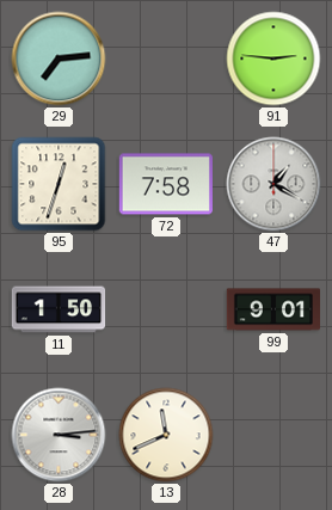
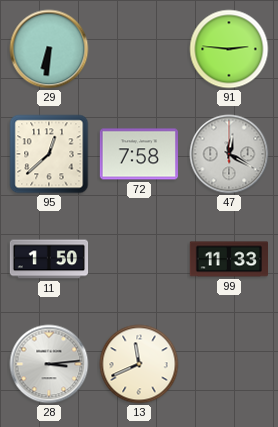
29: 7:14 -> 6:31 (49, 49)
95: 12:33 -> 12:38 (49, 154)
47: 1:20 -> 12:20 (229, 154)
99: 9:01 -> 11:33 (229, 259)
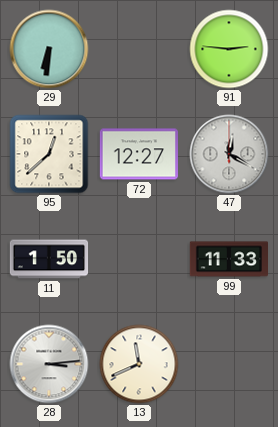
72: 7:58 -> 12:27 (138, 154)
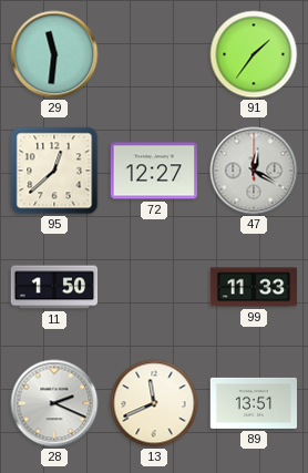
29: 6:31 -> 11:31 (54, 54)
91: 2:46 -> 1:36 (254, 54)
28: 3:14 -> 2:19 (54, 403)
89: none -> 13:51 (254, 403)
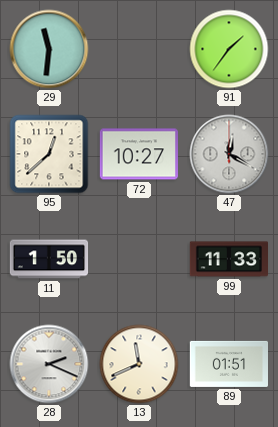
72: 12:27 -> 10:27 (138, 154)
89: 13:51 -> 01:51 (229, 364)
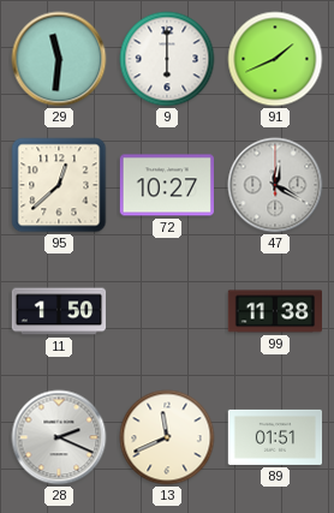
9: none -> 6:00 (167, 59)
91: 1:36 -> 1:41 (275, 59)
99: 11:33 -> 11:38 (275, 311)
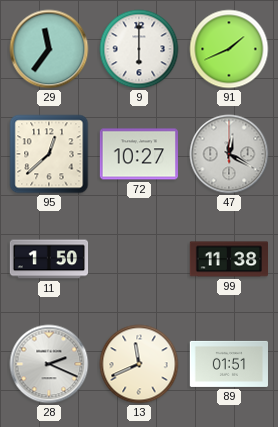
29: 11:31 -> 11:36 (49, 49)
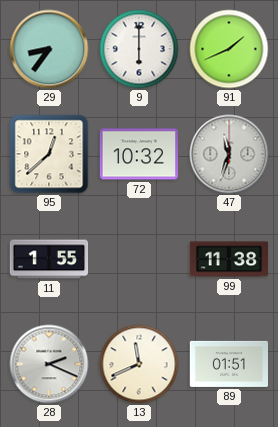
29: 11:36 -> 8:36 (49, 49)
72: 10:27 -> 10:32 (138, 154)
47: 12:20 -> 11:33 (229, 154)
11: 1:50 -> 1:55 (49, 259)
